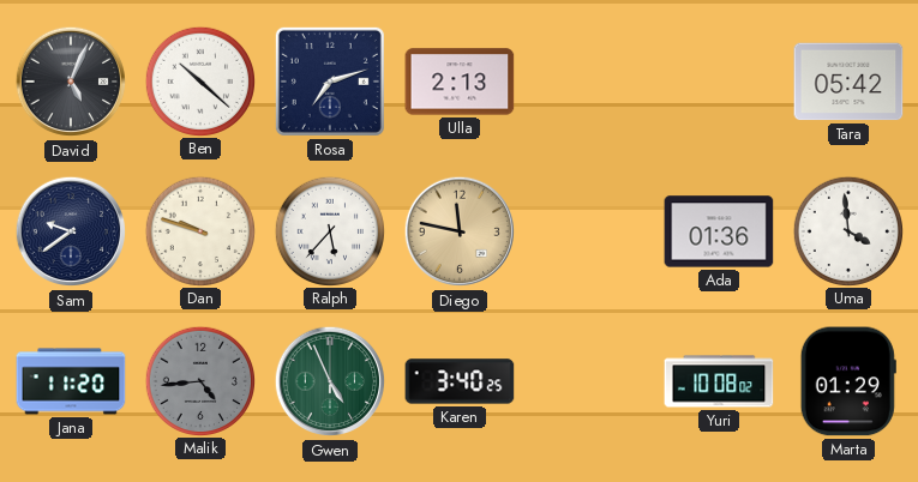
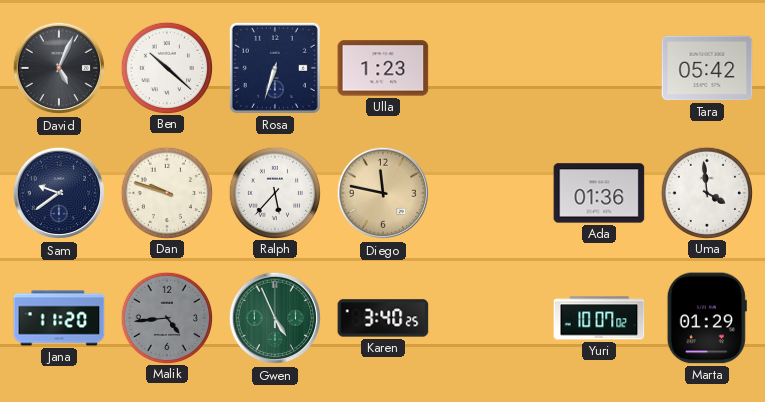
Rosa: 7:12 -> 6:33 (275, 68)
Ulla: 2:13 -> 1:23 (383, 68)
Yuri: 10:08 -> 10:07 (599, 318)
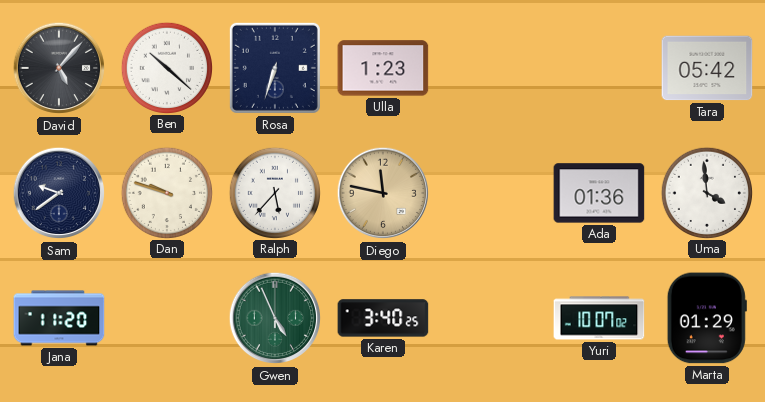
David: 5:04 -> 5:07 (59, 68)
Malik: 4:44 -> none (166, 317)
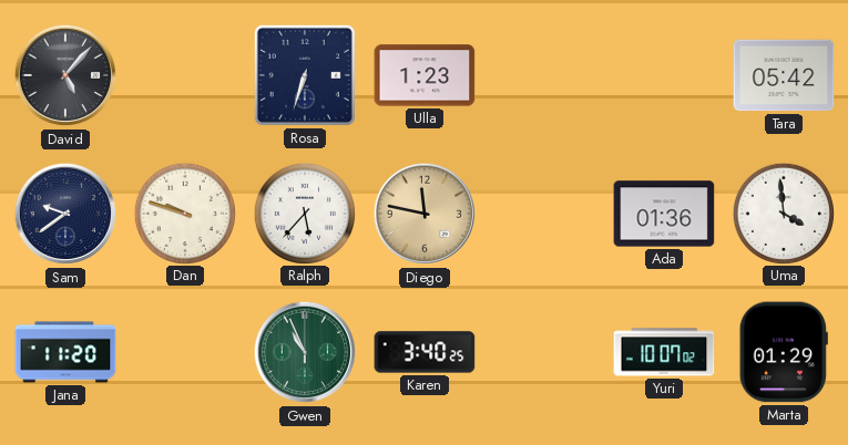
Ben: 10:22 -> none (166, 67)
Gwen: 4:56 -> 10:56 (305, 352)
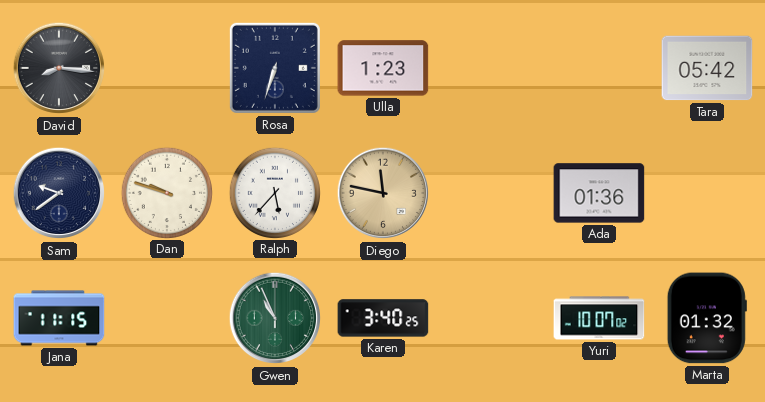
David: 5:07 -> 8:16 (59, 68)
Uma: 3:59 -> none (783, 213)
Jana: 11:20 -> 11:15 (59, 318)
Marta: 01:29 -> 01:32 (707, 318)
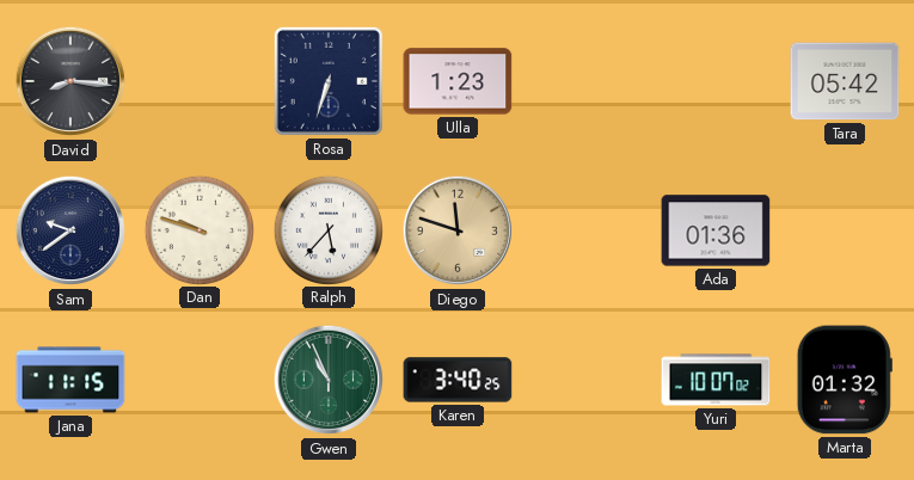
Diego: 11:47 -> 11:48 (458, 230)
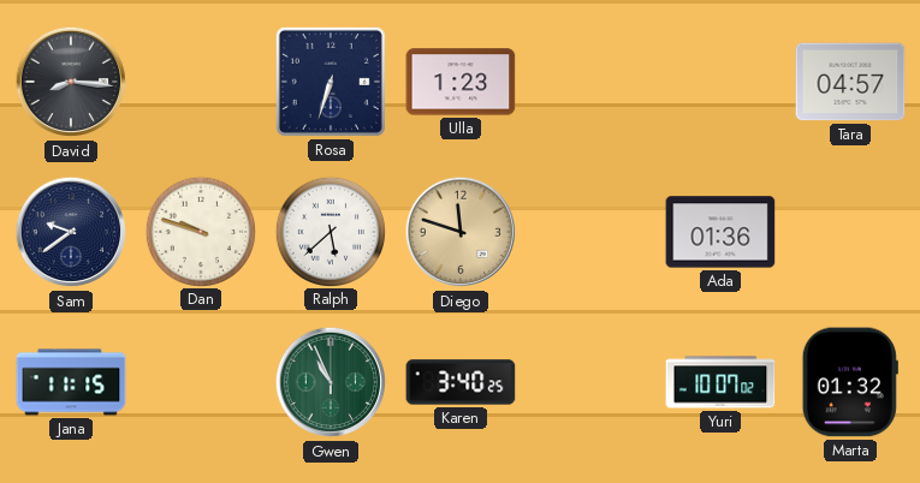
Tara: 05:42 -> 04:57 (850, 82)
Ralph: 5:37 -> 5:38 (330, 231)
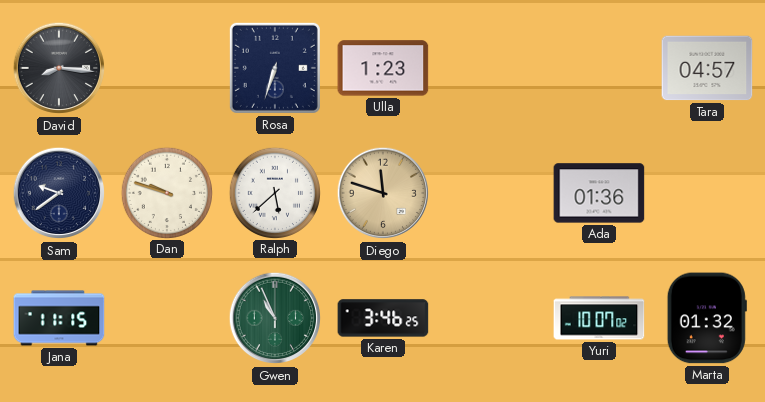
Karen: 3:40 -> 3:46 (383, 318)
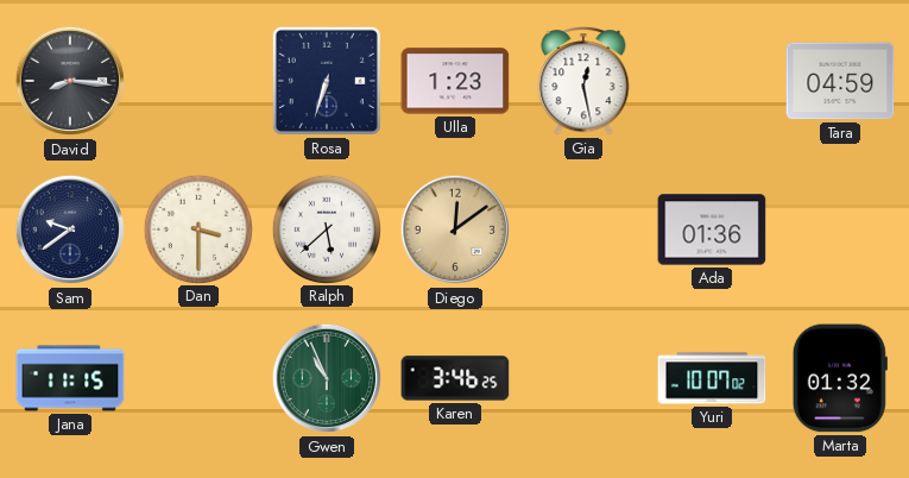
Gia: none -> 12:28 (583, 82)
Tara: 04:57 -> 04:59 (840, 81)
Dan: 9:48 -> 3:30 (197, 228)
Diego: 11:48 -> 12:09 (455, 229)
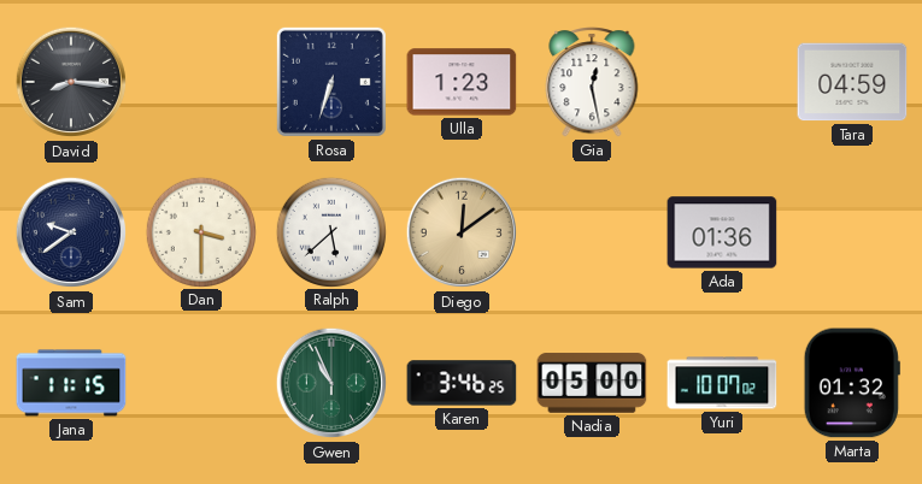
Nadia: none -> 05:00 (592, 383)
